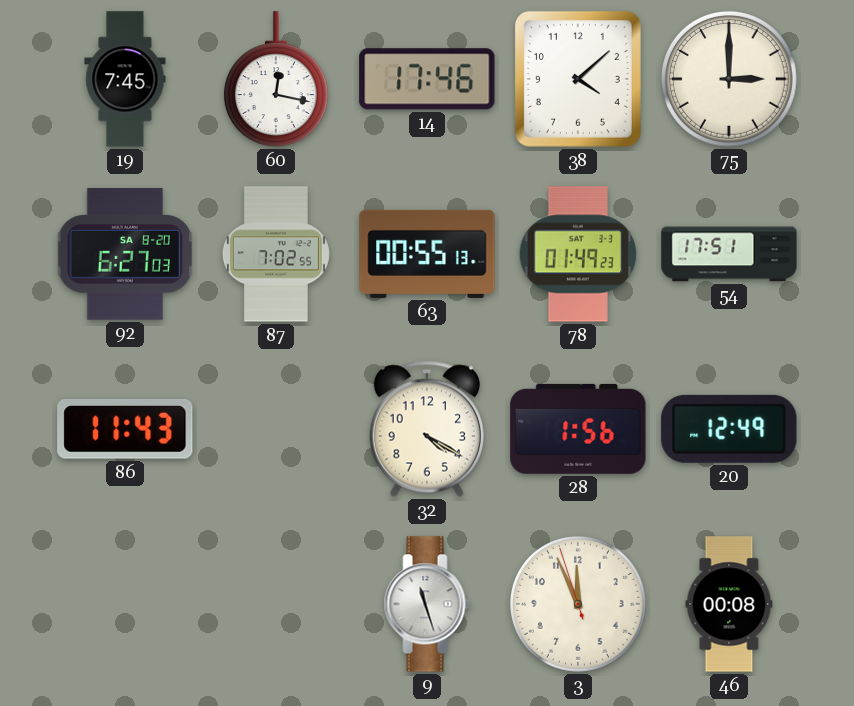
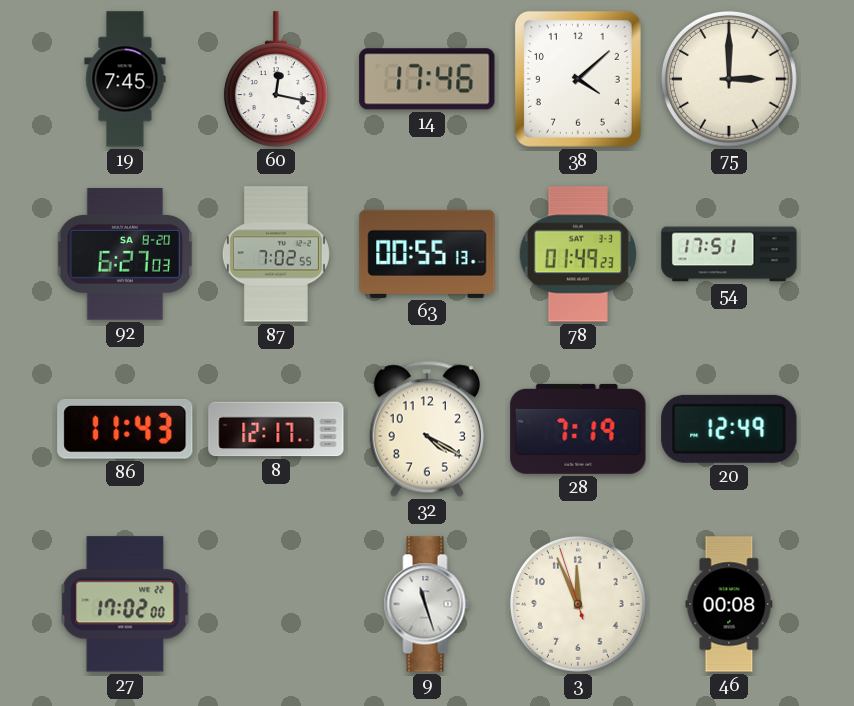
8: none -> 12:17 (276, 429)
28: 1:56 -> 7:19 (578, 429)
27: none -> 17:02 (125, 604)
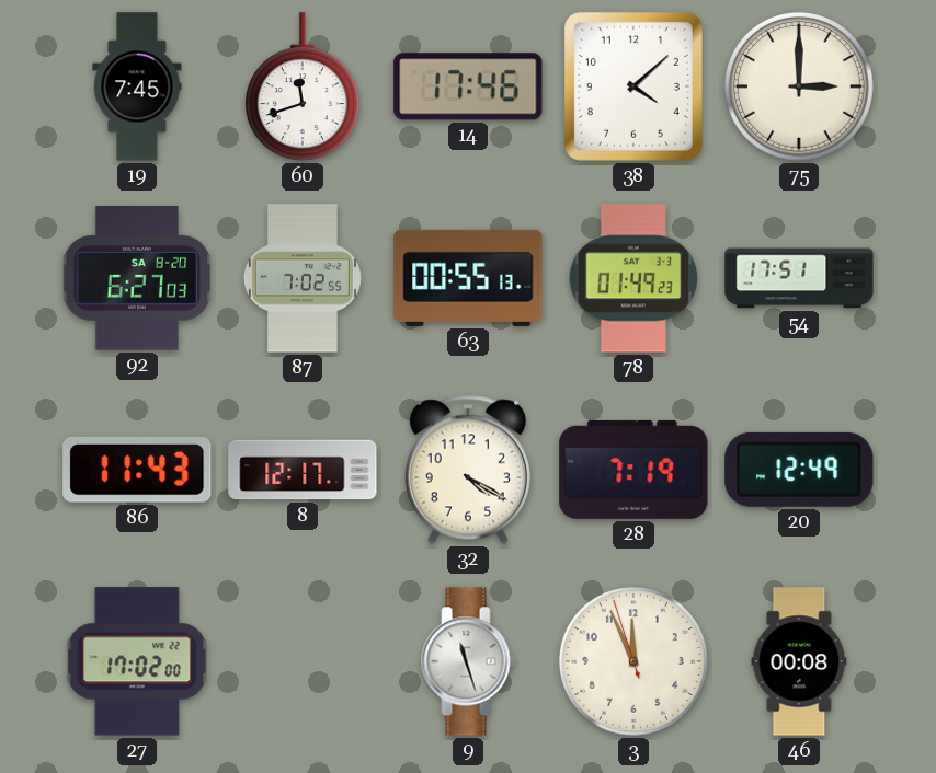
60: 12:17 -> 11:42 (303, 86)
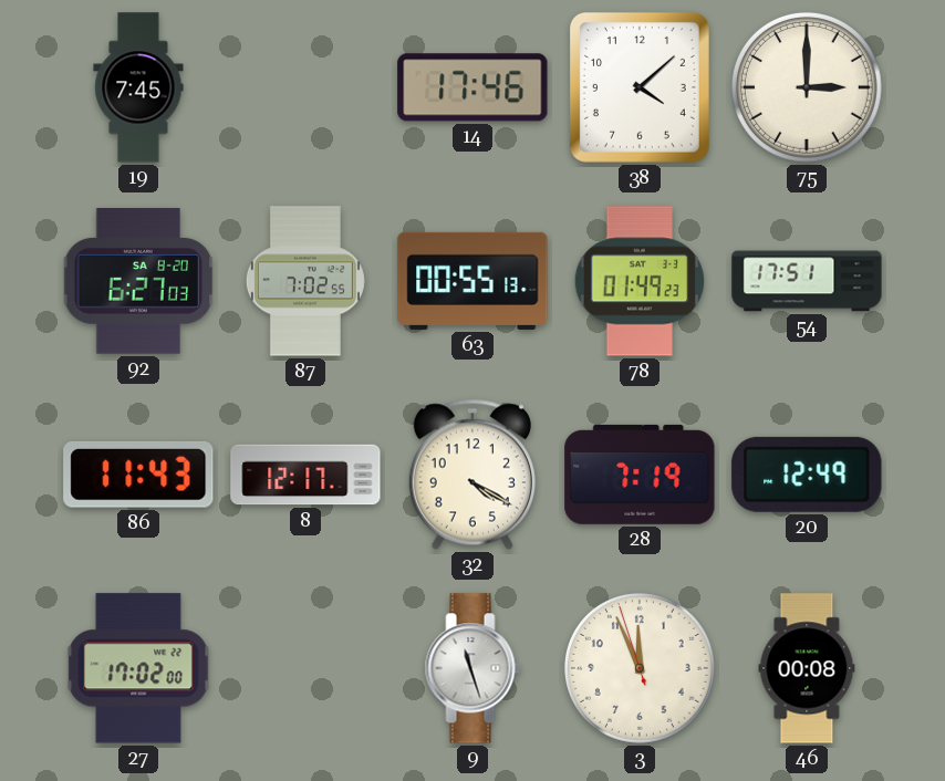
60: 11:42 -> none (303, 86)
